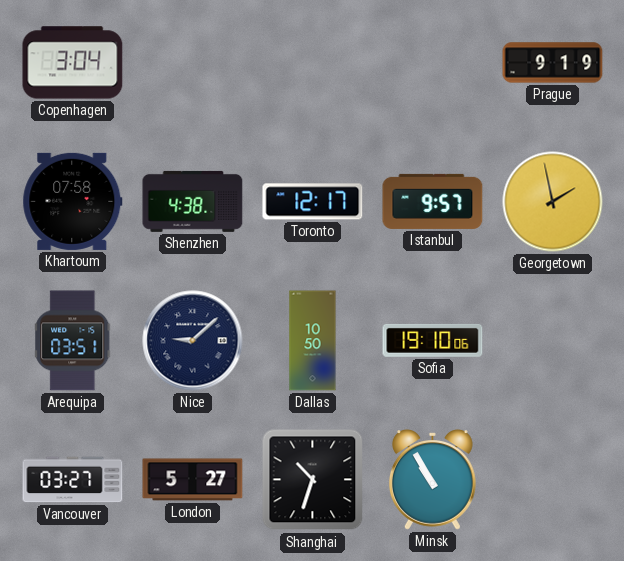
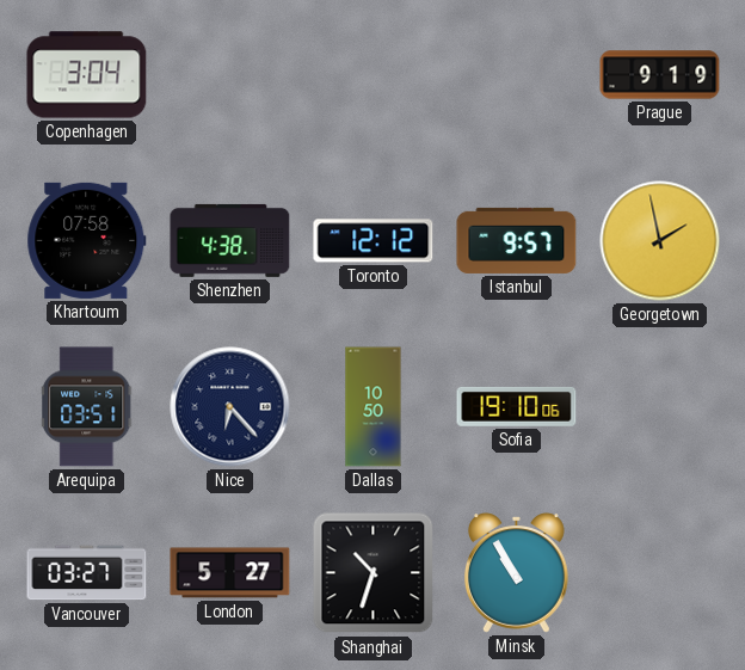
Toronto: 12:17 -> 12:12 (374, 241)
Nice: 9:08 -> 6:23 (230, 407)
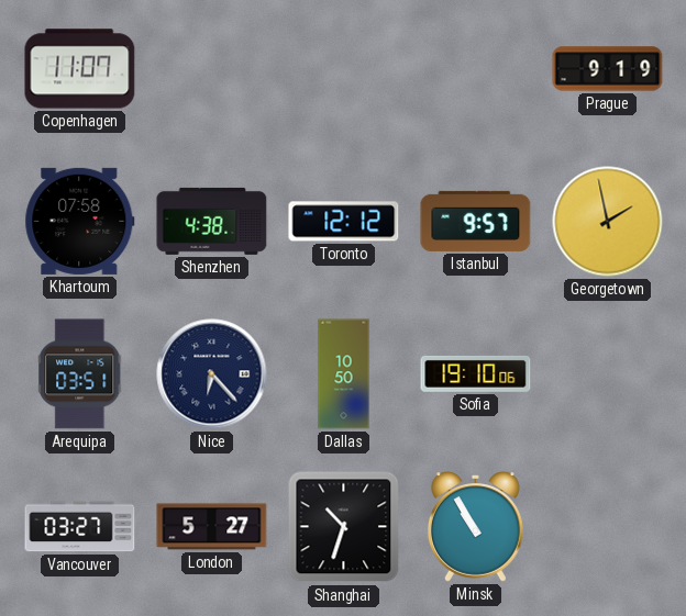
Copenhagen: 3:04 -> 11:07 (80, 69)
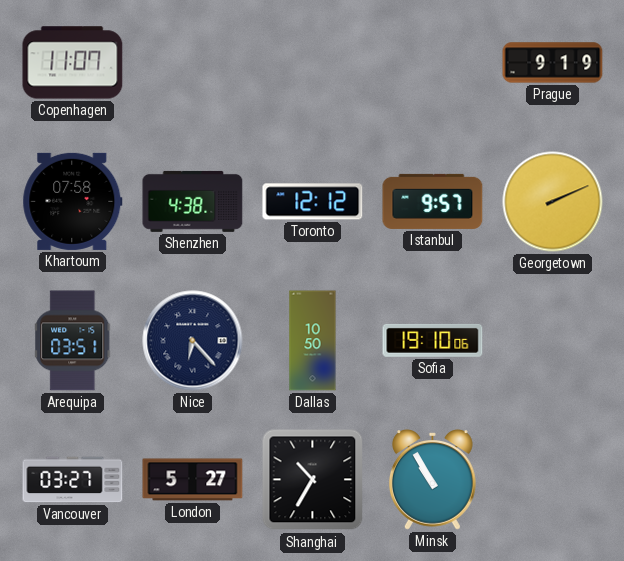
Georgetown: 1:58 -> 2:11 (553, 202)
Shanghai: 10:33 -> 10:35 (313, 480)
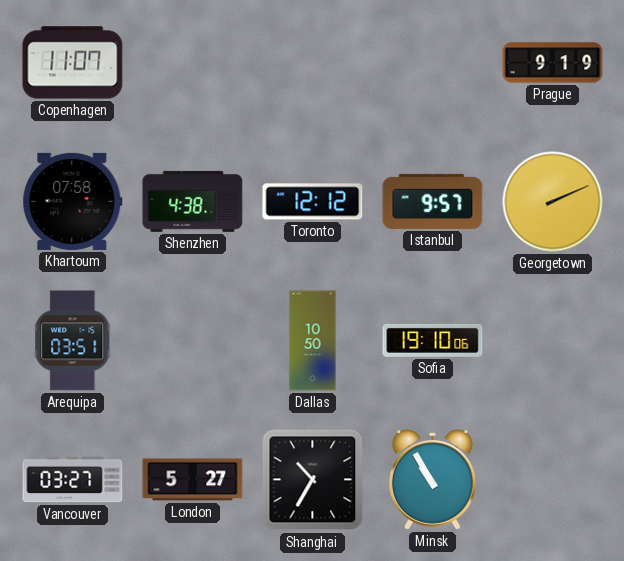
Nice: 6:23 -> none (193, 341)
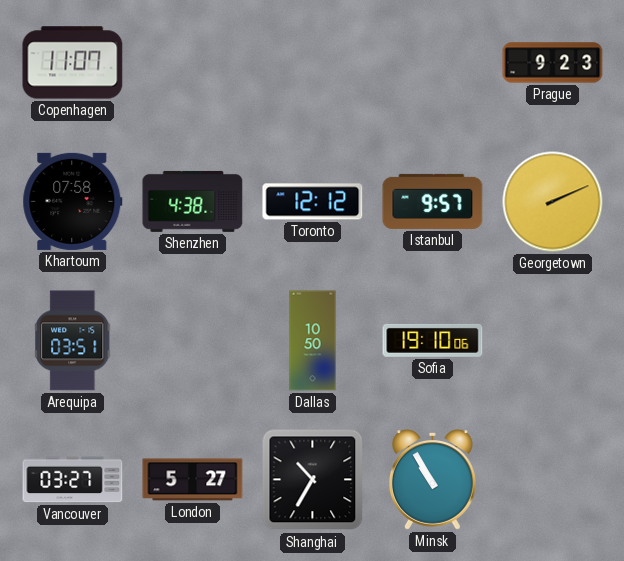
Prague: 9:19 -> 9:23 (553, 63)
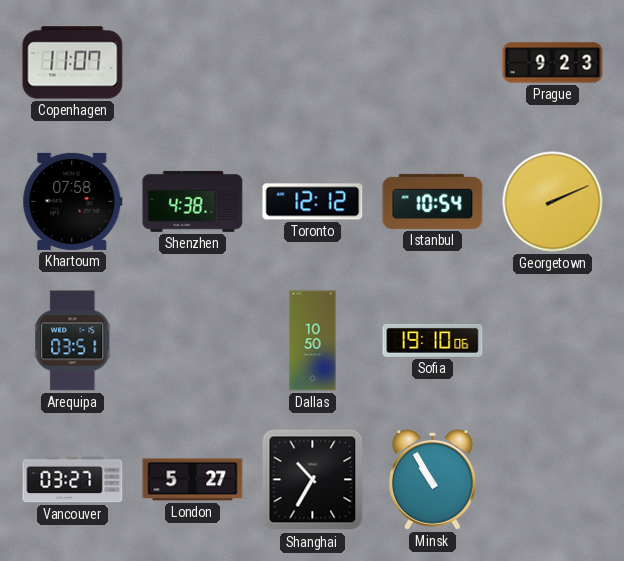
Istanbul: 9:57 -> 10:54 (433, 201)
